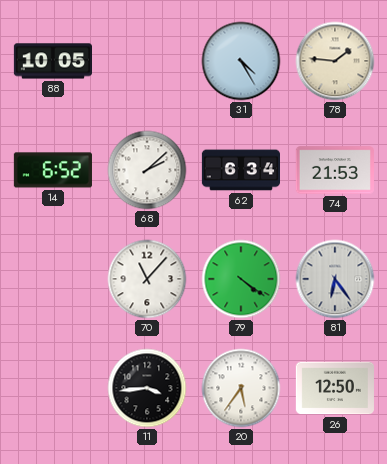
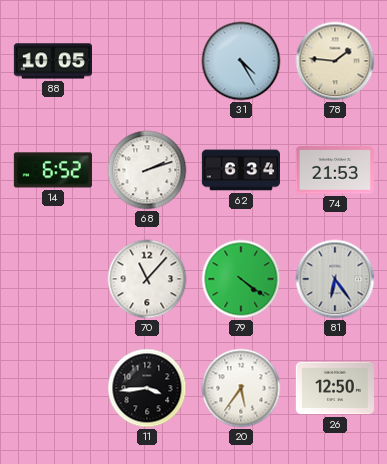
68: 2:08 -> 2:12 (147, 170)
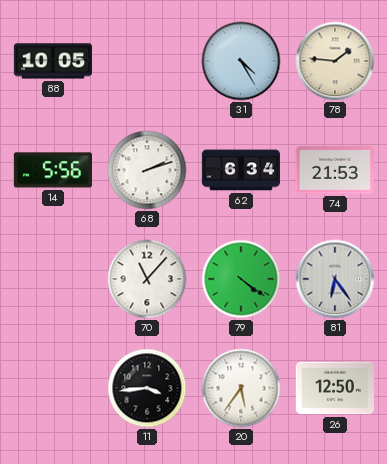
14: 6:52 -> 5:56 (53, 170)
